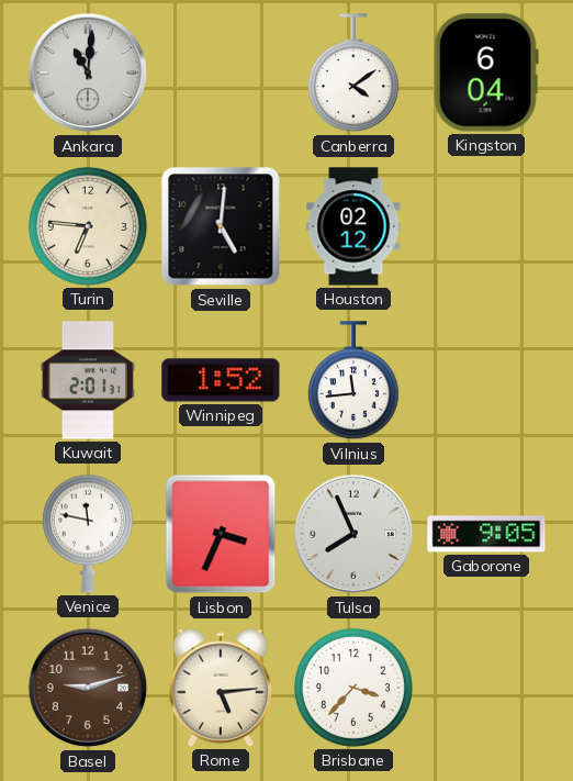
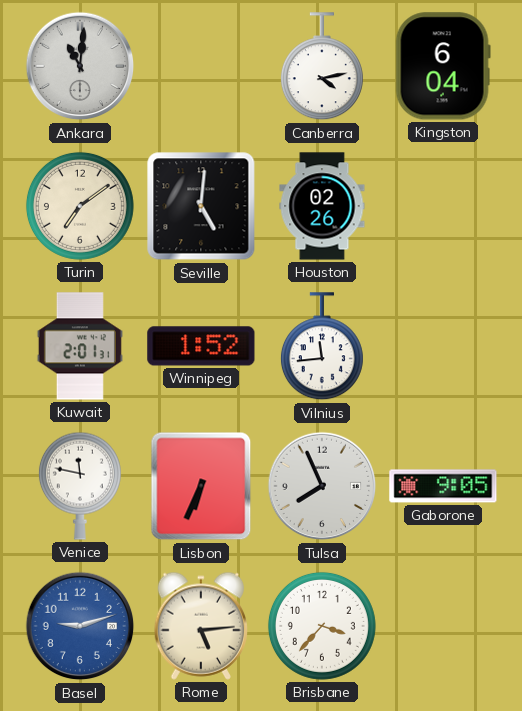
Canberra: 4:09 -> 4:13 (322, 67)
Turin: 6:46 -> 7:09 (80, 206)
Houston: 02:12 -> 02:26 (322, 206)
Lisbon: 3:34 -> 6:34 (201, 486)
Basel dial: brown -> blue (80, 626)
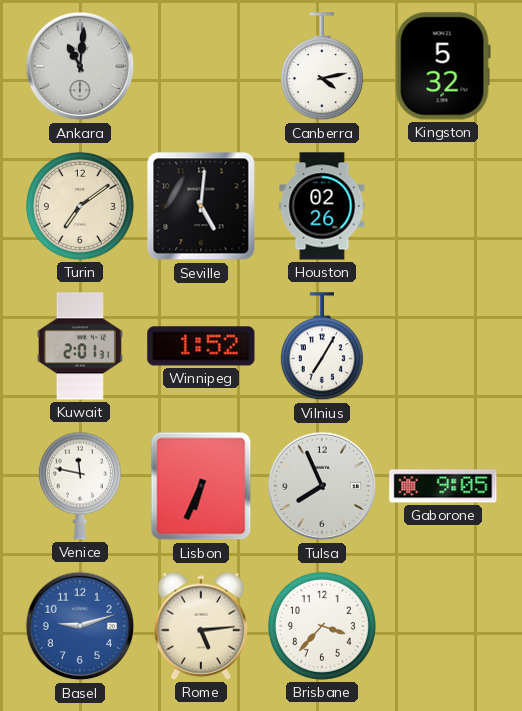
Kingston: 6:04 -> 5:32 (443, 66)
Vilnius: 11:44 -> 7:05 (322, 347)
